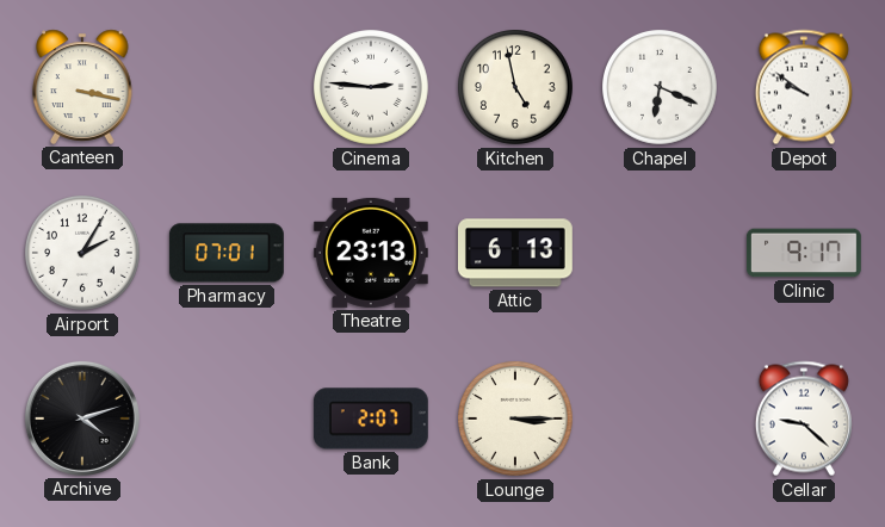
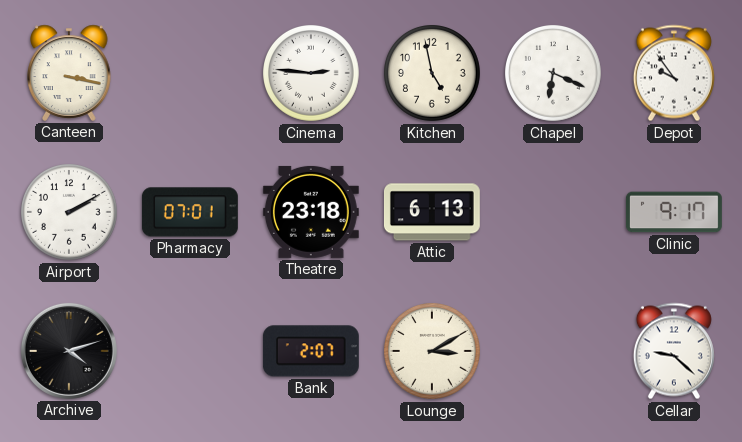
Depot: 9:51 -> 9:54 (674, 73)
Airport: 2:05 -> 2:10 (70, 213)
Theatre: 23:13 -> 23:18 (311, 212)
Lounge: 3:15 -> 3:10 (433, 352)
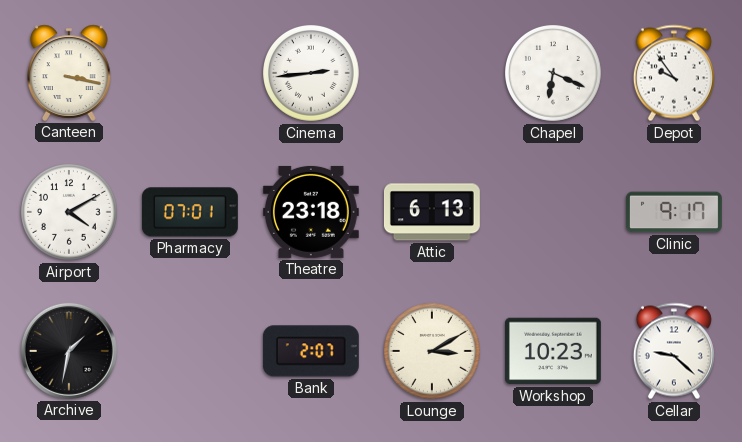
Cinema: 2:46 -> 2:44 (312, 74)
Kitchen: 4:58 -> none (433, 74)
Airport: 2:10 -> 4:10 (70, 213)
Archive: 4:12 -> 1:32 (69, 351)
Workshop: none -> 10:23 (553, 351)
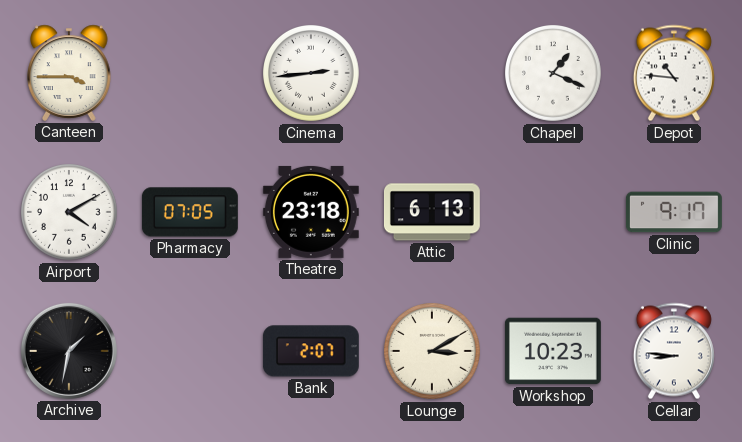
Canteen: 3:17 -> 3:45 (69, 73)
Chapel: 6:19 -> 1:19 (554, 74)
Depot: 9:54 -> 10:46 (674, 73)
Pharmacy: 07:01 -> 07:05 (190, 212)
Cellar: 9:22 -> 8:46 (674, 351)
